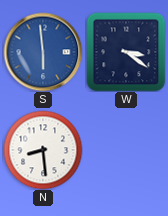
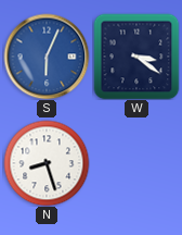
S: 5:59 -> 6:04 (47, 57)
N: 8:29 -> 8:27 (47, 163)
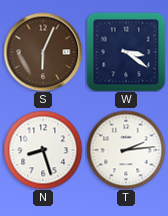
S dial: blue -> brown (43, 52)
T: none -> 2:14 (126, 150)
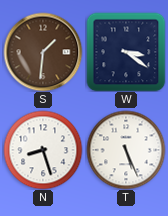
S: 6:04 -> 1:31 (43, 52)
T: 2:14 -> 5:26 (126, 150)
